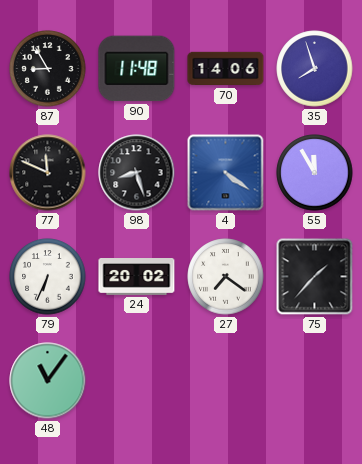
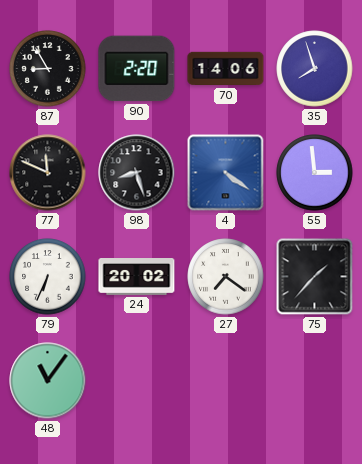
90: 11:48 -> 2:20 (137, 69)
55: 11:55 -> 2:59 (315, 173)
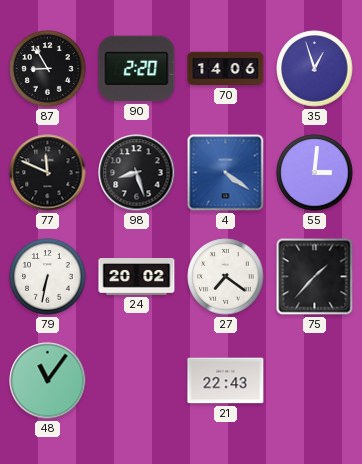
35: 7:57 -> 12:57 (315, 69)
55: 2:59 -> 3:01 (315, 173)
79: 6:34 -> 6:32 (48, 277)
21: none -> 22:43 (226, 381)
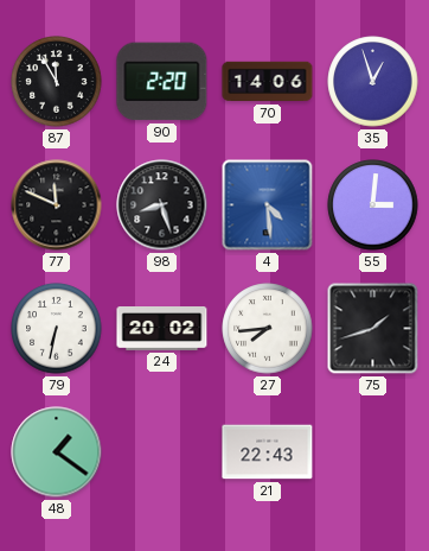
87: 8:55 -> 11:55 (57, 82)
4: 4:21 -> 4:29 (268, 205)
27: 7:21 -> 7:44 (268, 329)
75: 1:37 -> 1:42 (373, 329)
48: 11:06 -> 1:21 (57, 452)
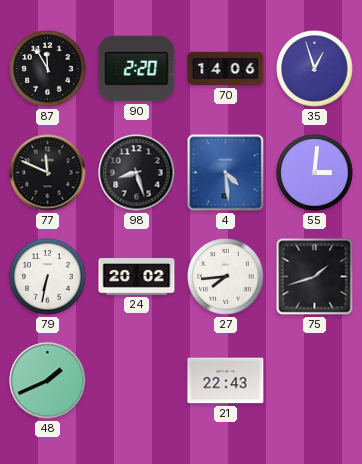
48: 1:21 -> 1:41 (48, 381)
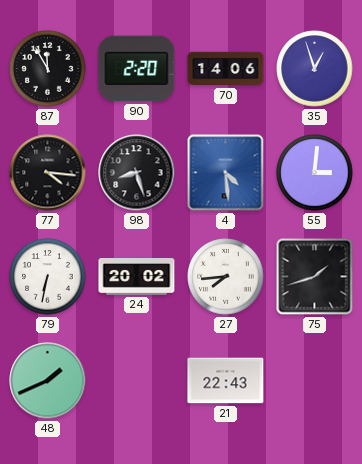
77: 11:49 -> 4:16 (48, 173)
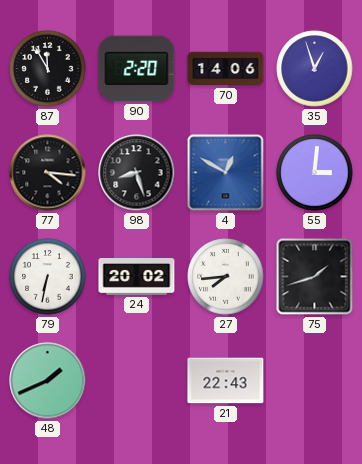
4: 4:29 -> 12:50 (226, 173)
